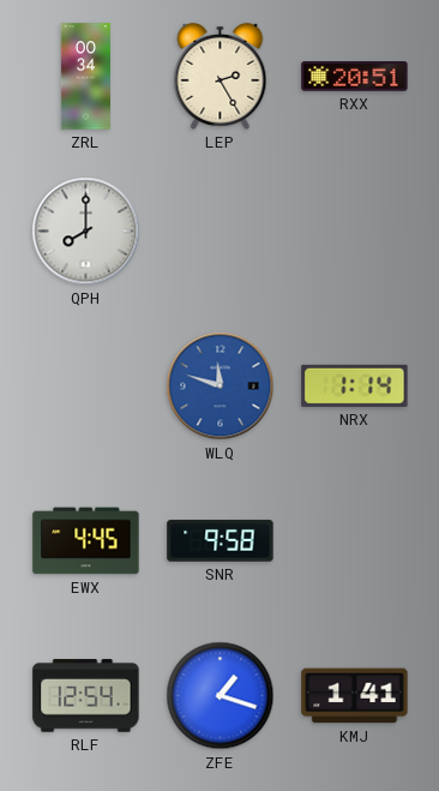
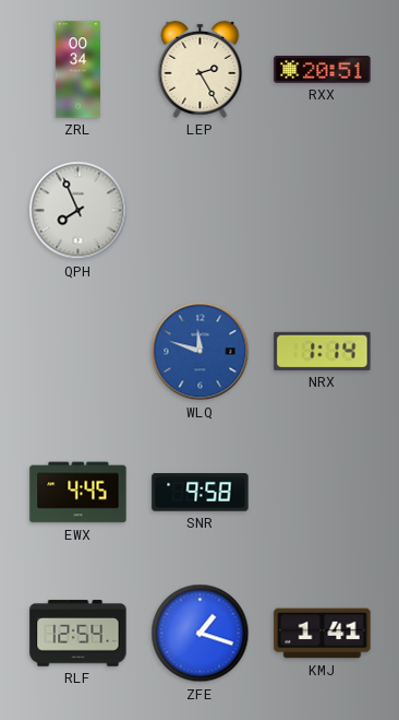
QPH: 8:00 -> 7:56 (78, 211)
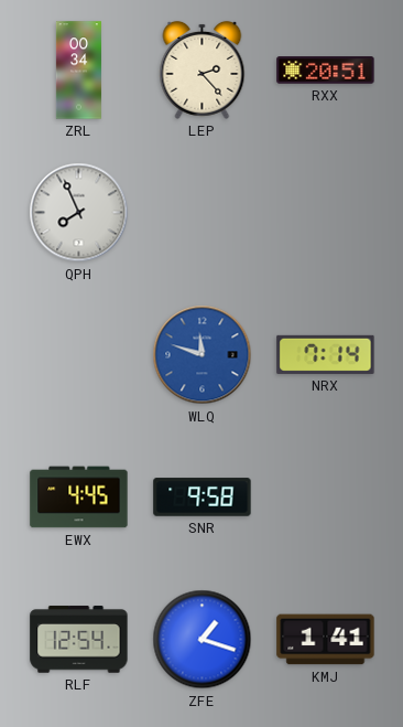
LEP: 2:25 -> 2:23 (203, 70)
NRX: 1:14 -> 7:14 (326, 354)
